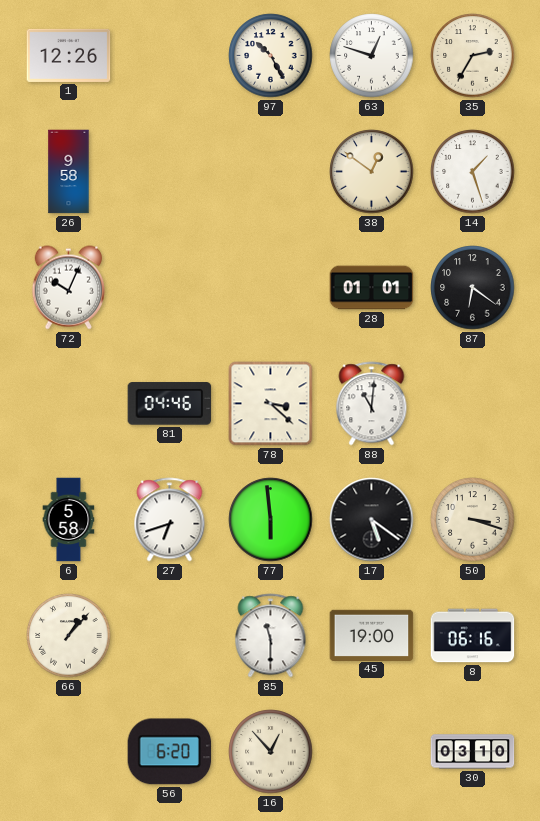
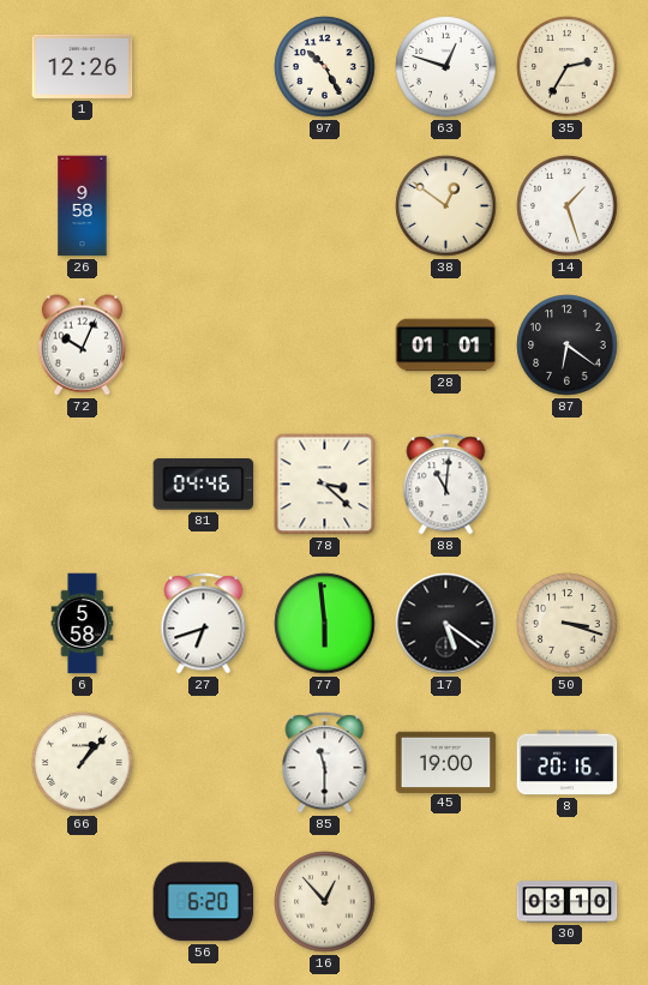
8: 06:16 -> 20:16 (568, 763)
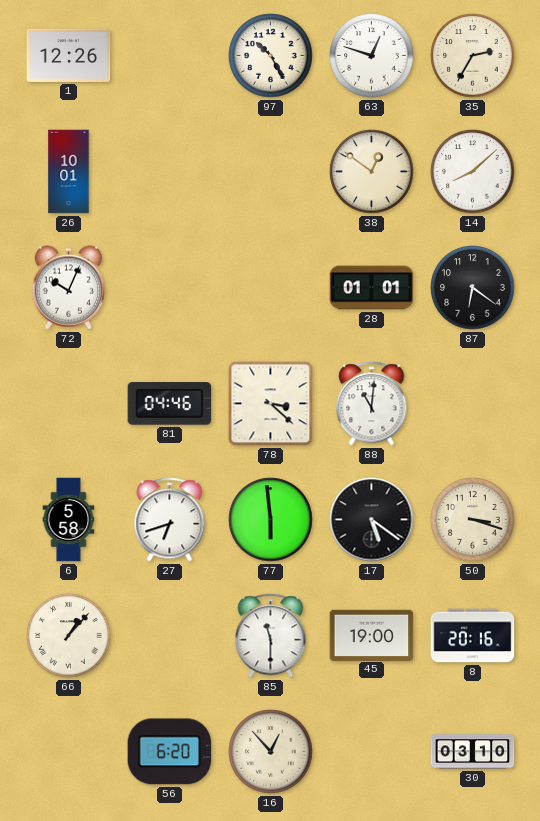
26: 9:58 -> 10:01 (69, 172)
14: 1:27 -> 8:08 (473, 172)
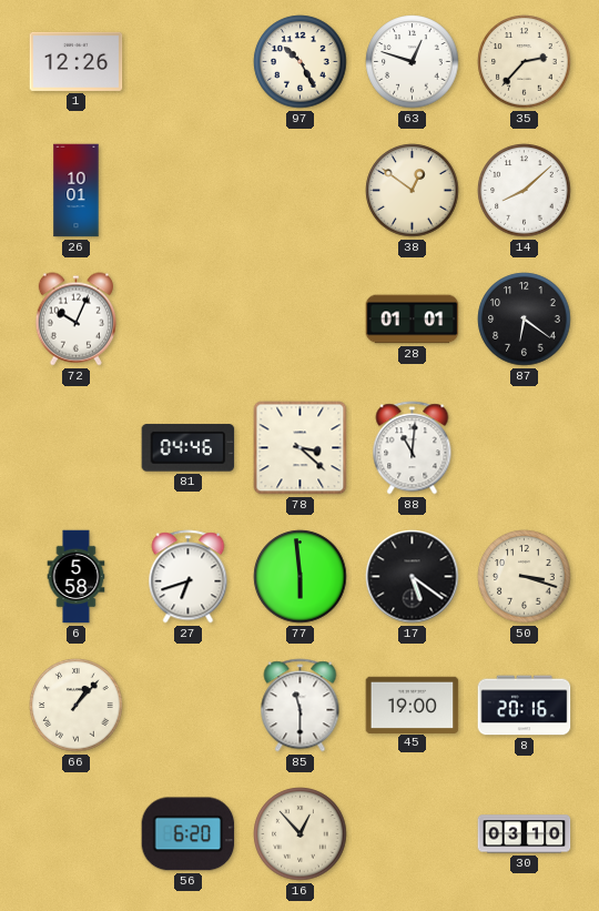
35: 2:35 -> 2:37 (525, 62)
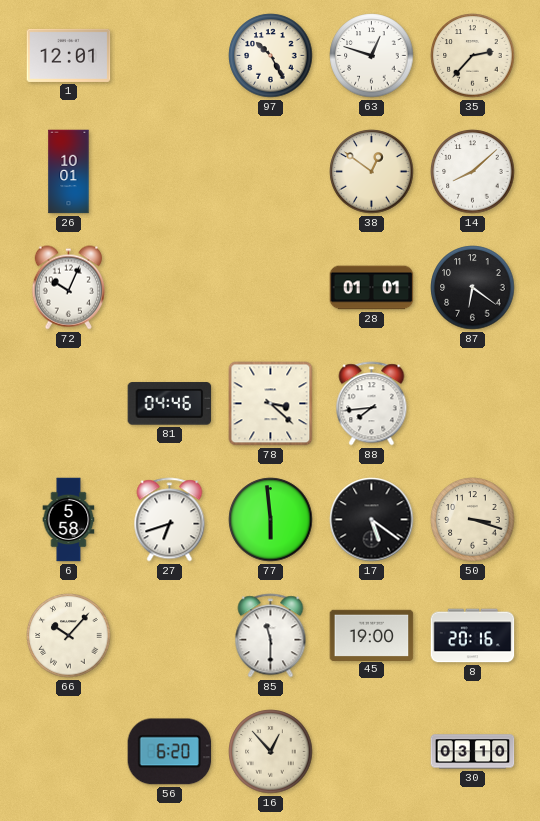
1: 12:26 -> 12:01 (69, 55)
88: 11:01 -> 7:44 (372, 404)
66: 1:07 -> 10:07 (69, 636)
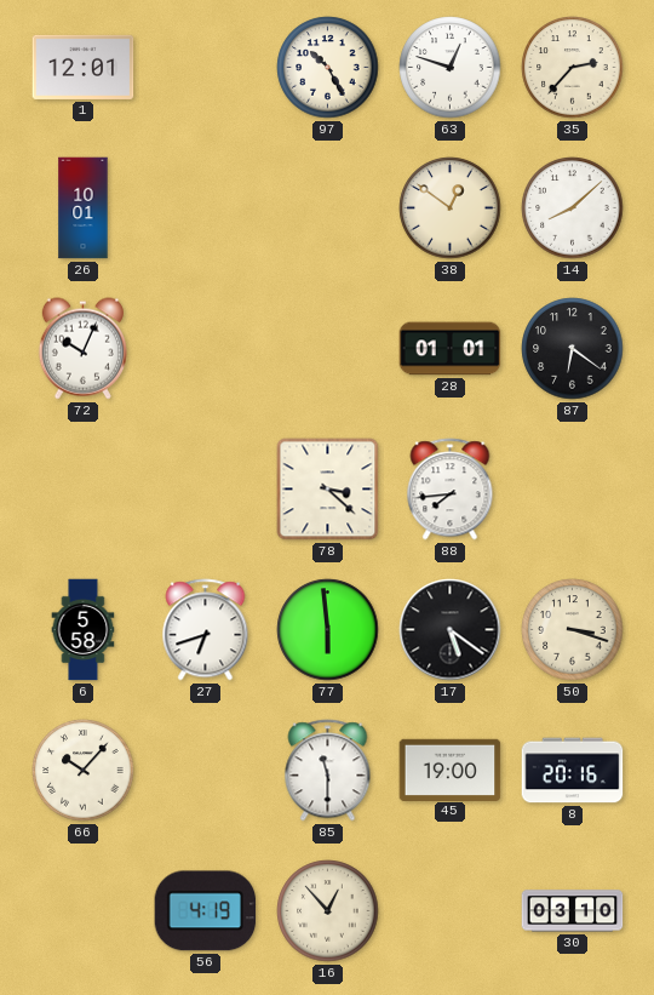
81: 04:46 -> none (170, 404)
56: 6:20 -> 4:19 (206, 911)
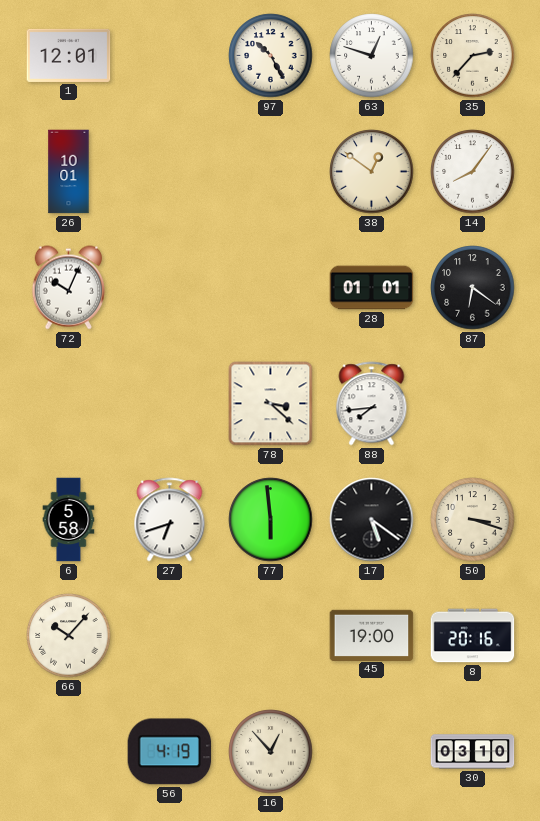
14: 8:08 -> 8:06 (473, 172)
85: 11:30 -> none (328, 771)
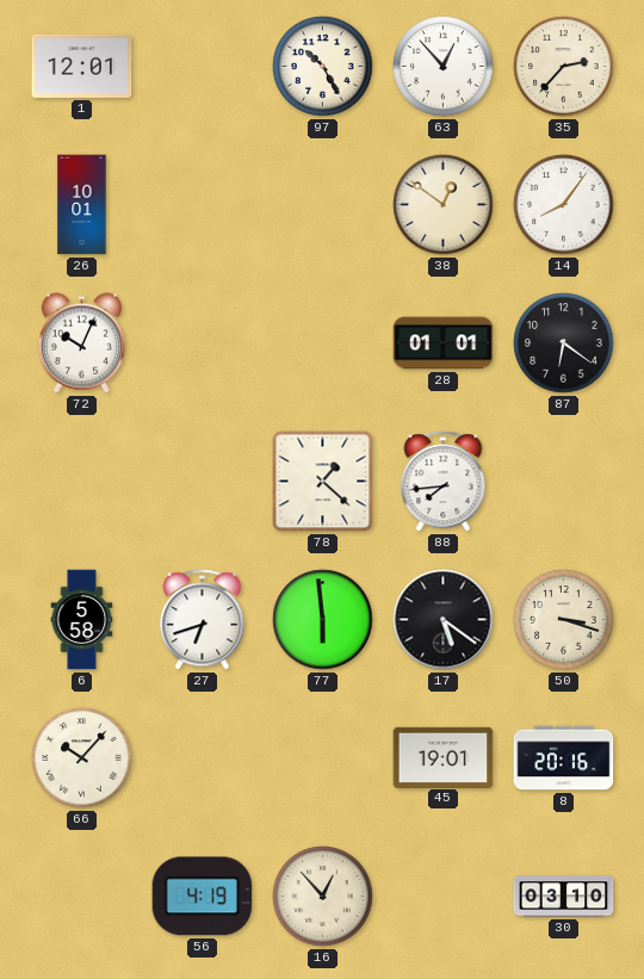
63: 12:48 -> 12:53 (444, 67)
78: 3:22 -> 1:22 (323, 482)
45: 19:00 -> 19:01 (444, 757)
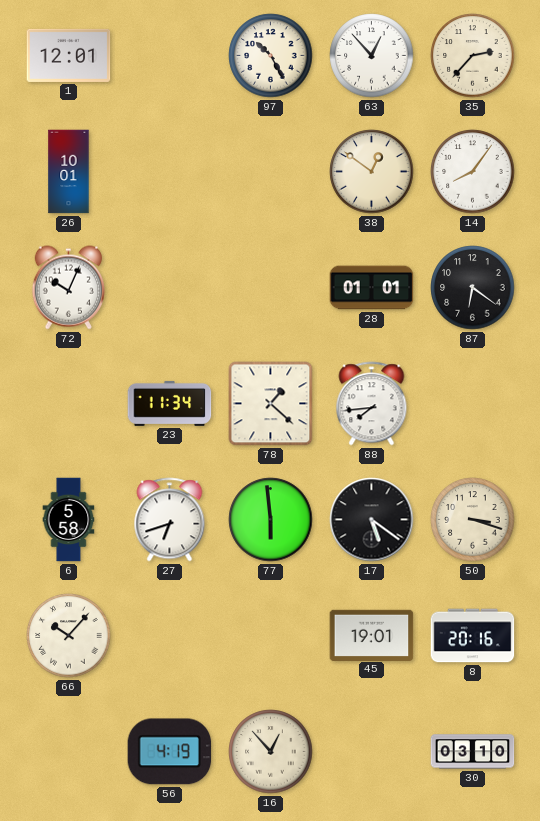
23: none -> 11:34 (170, 403)
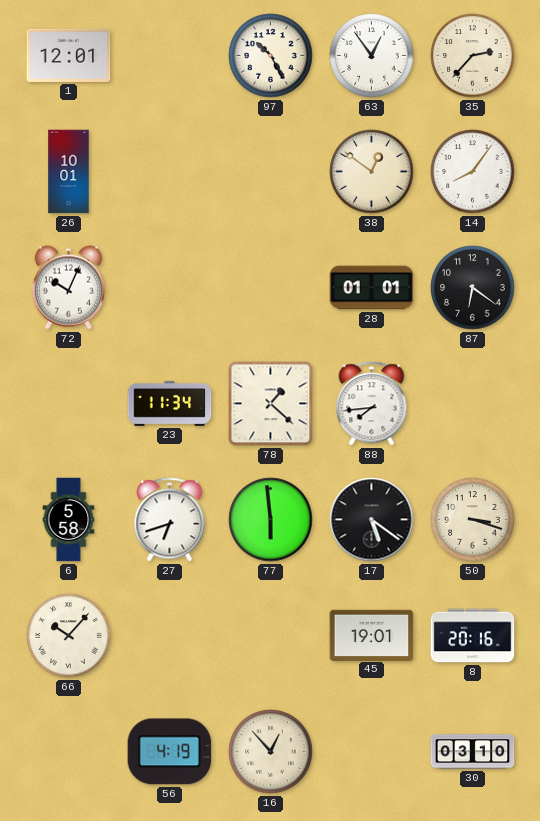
63: 12:53 -> 12:54 (372, 56)
